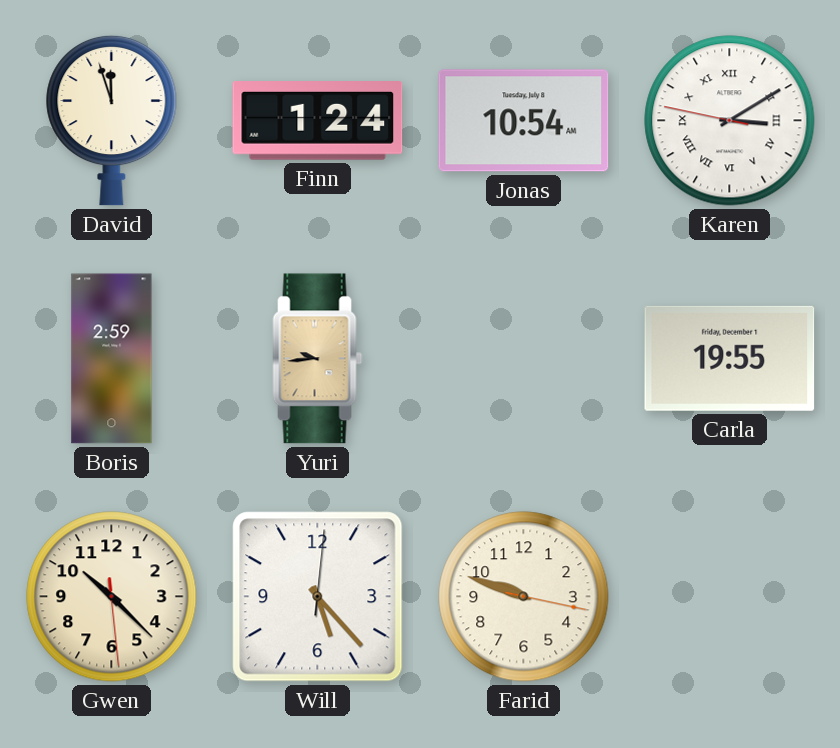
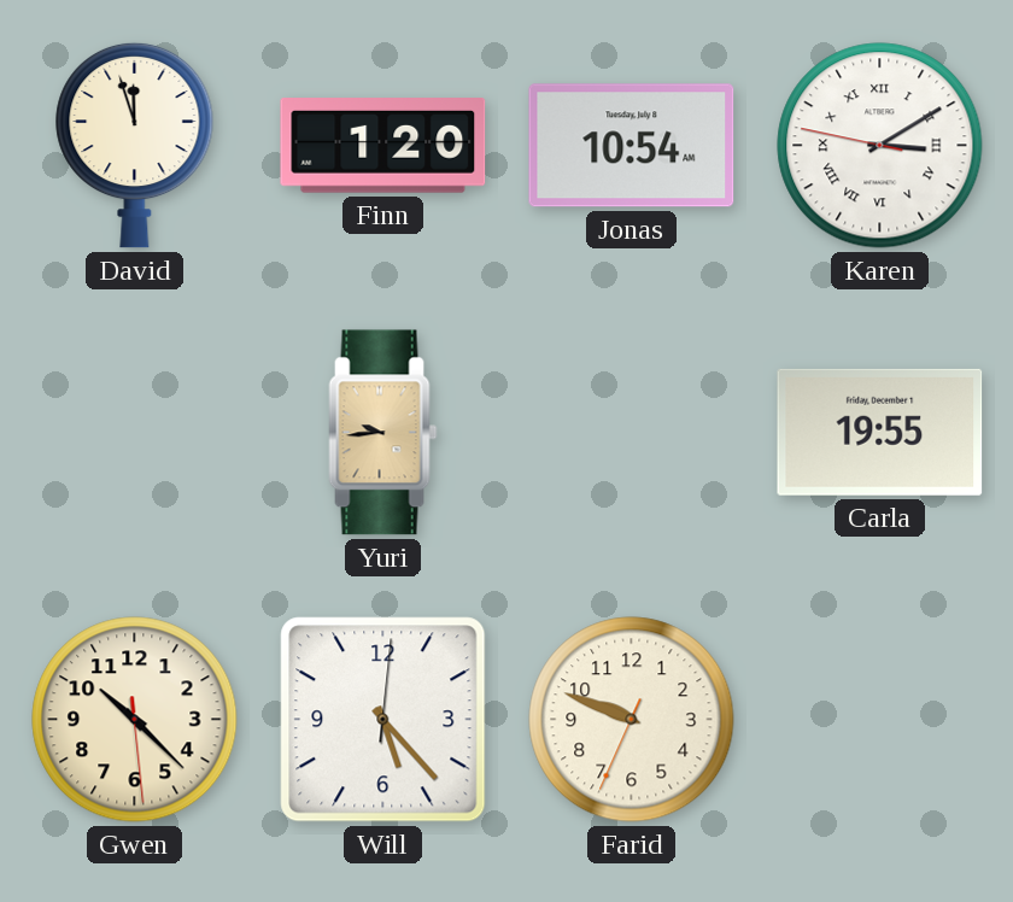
Finn: 1:24 -> 1:20 (383, 146)
Boris: 2:59 -> none (112, 359)
Farid: 9:48:17 -> 9:48:34 (632, 720)
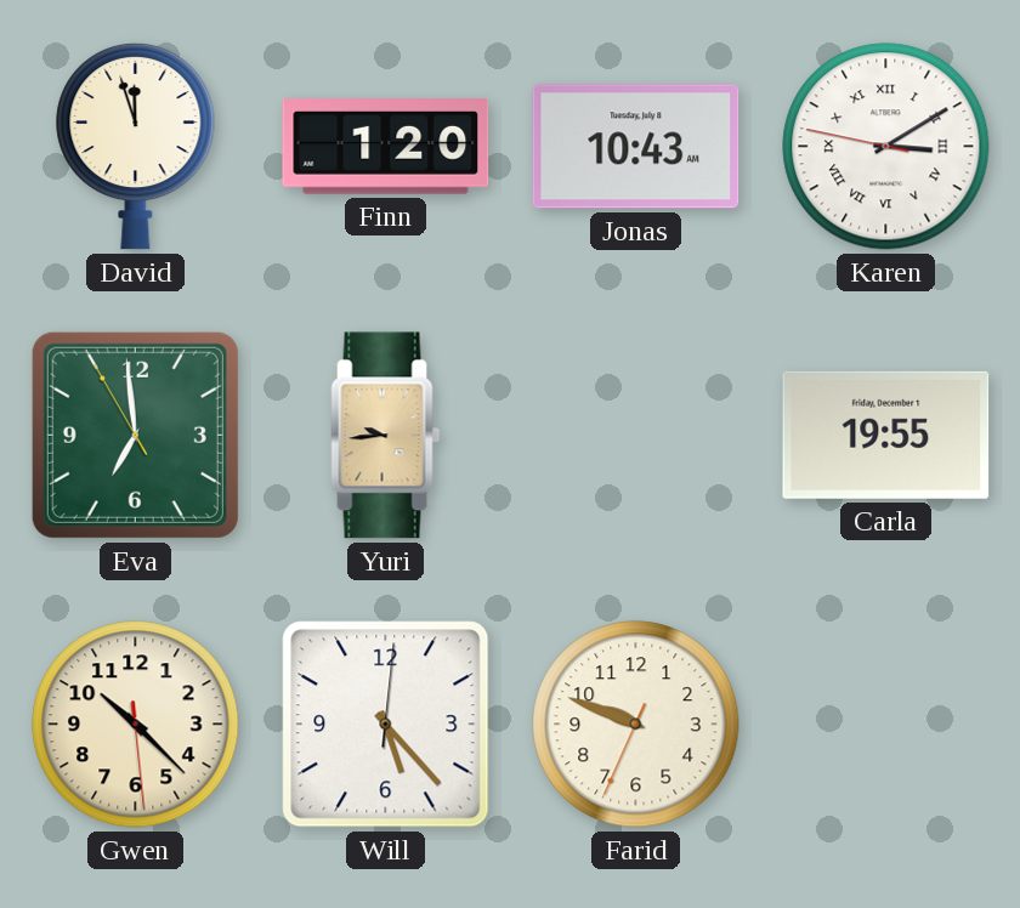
Jonas: 10:54 -> 10:43 (636, 147)
Eva: none -> 6:58 (135, 435)
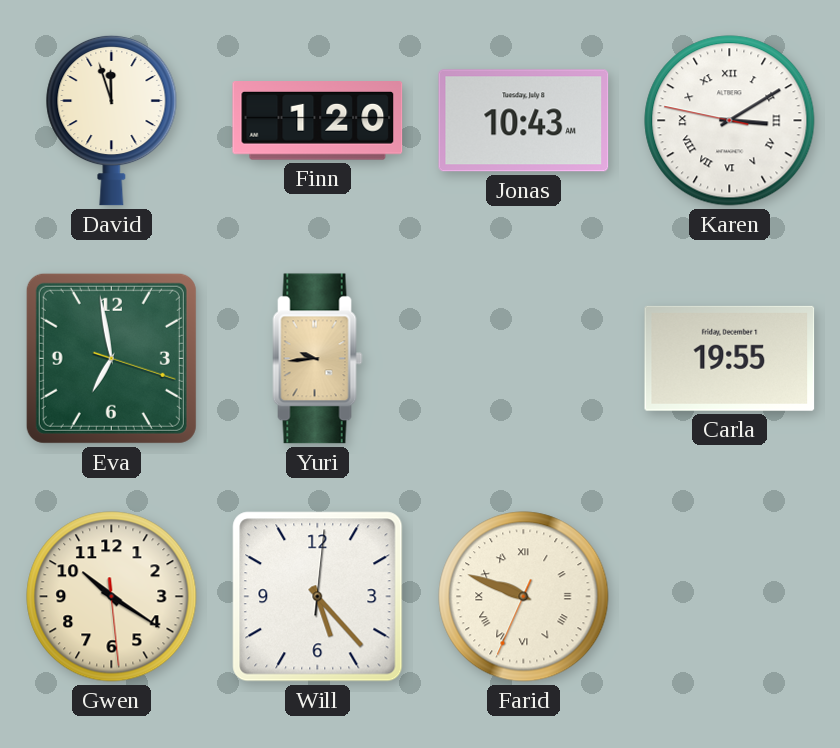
Eva: 6:58:55 -> 6:58:18 (111, 358)
Gwen: 10:22 -> 10:20 (112, 597)
Farid numerals: Arabic -> Roman (524, 597)
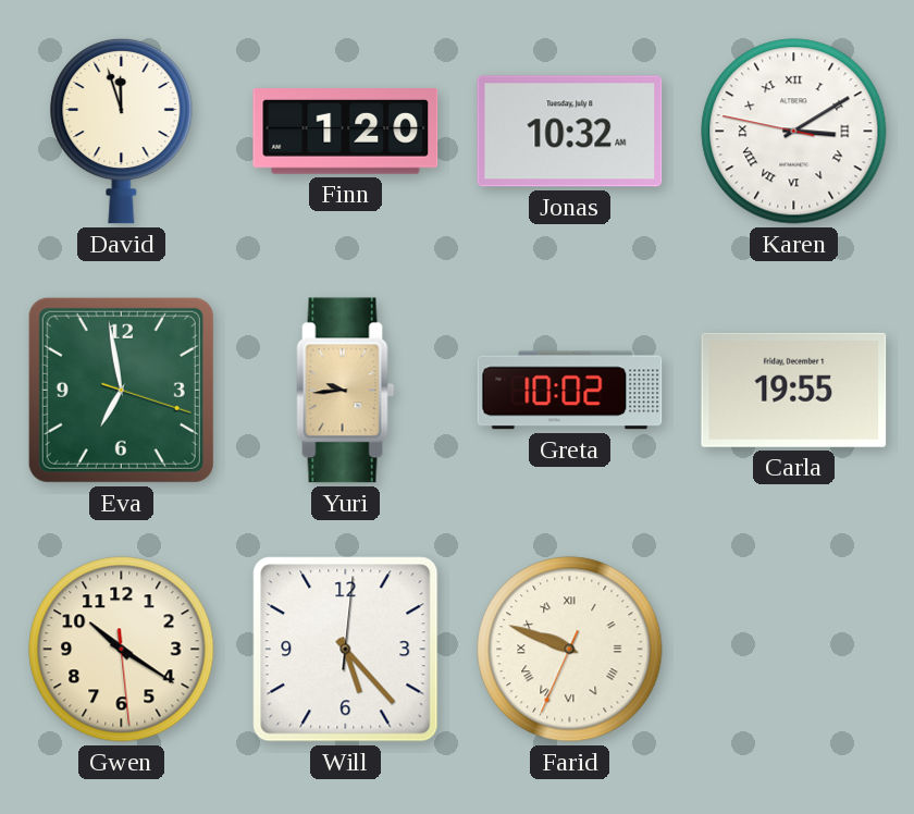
Jonas: 10:43 -> 10:32 (570, 132)
Greta: none -> 10:02 (570, 391)
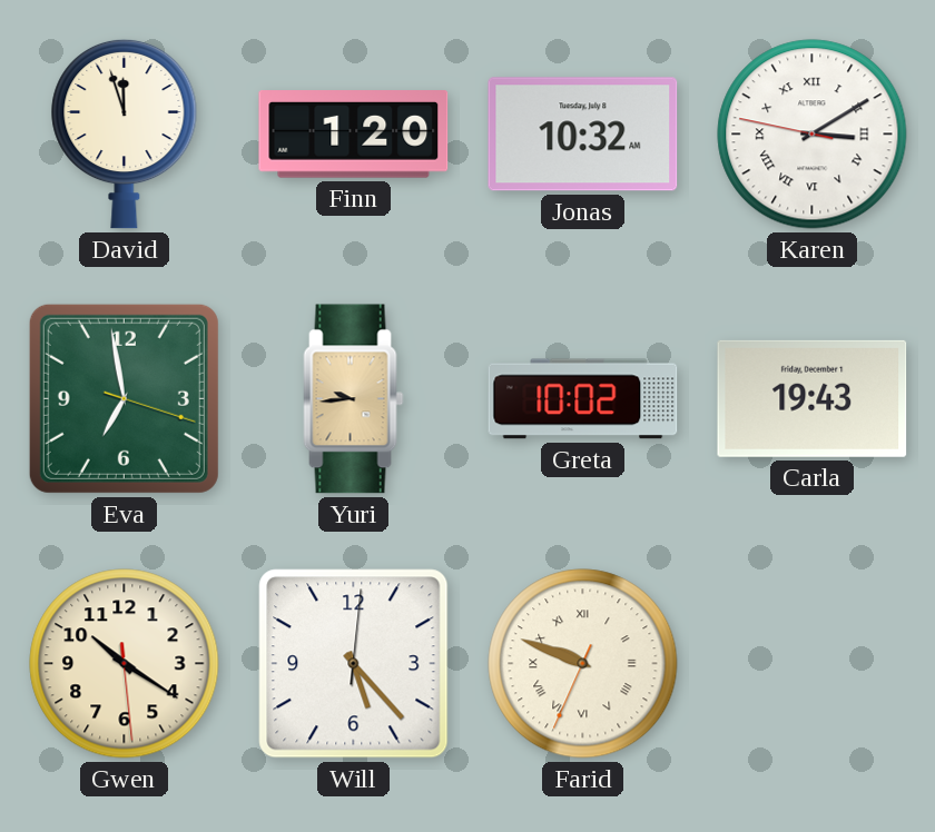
Carla: 19:55 -> 19:43 (813, 398)
